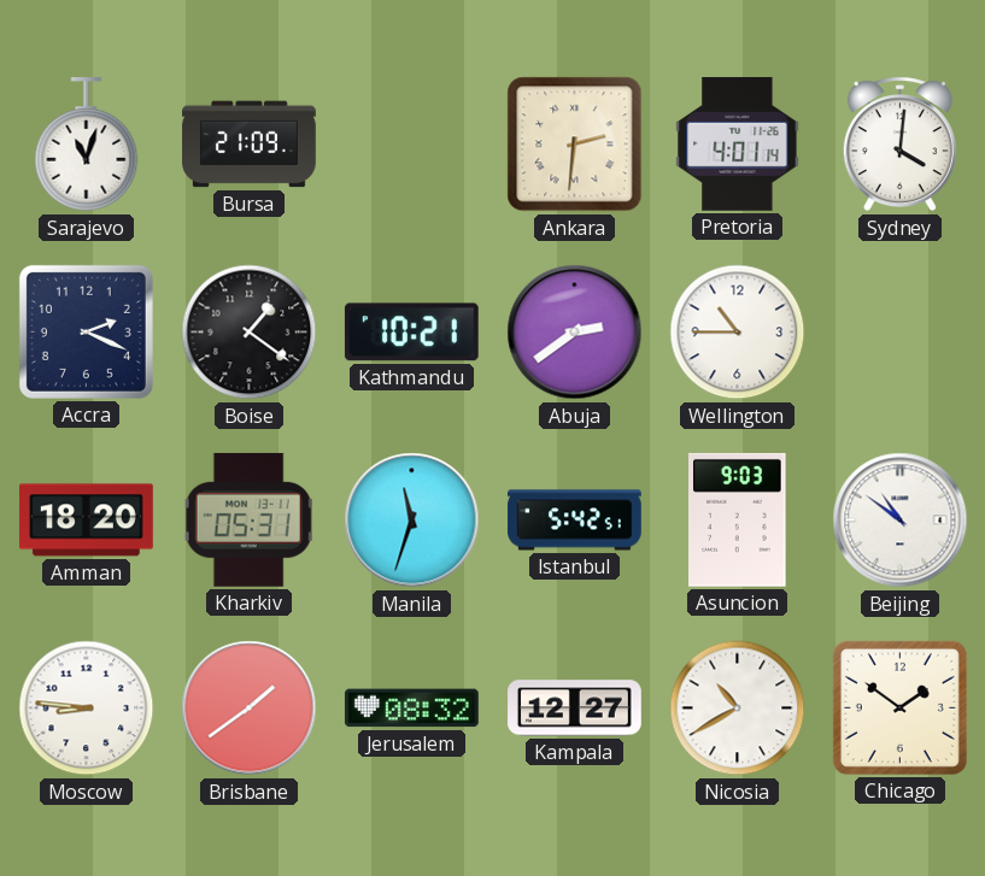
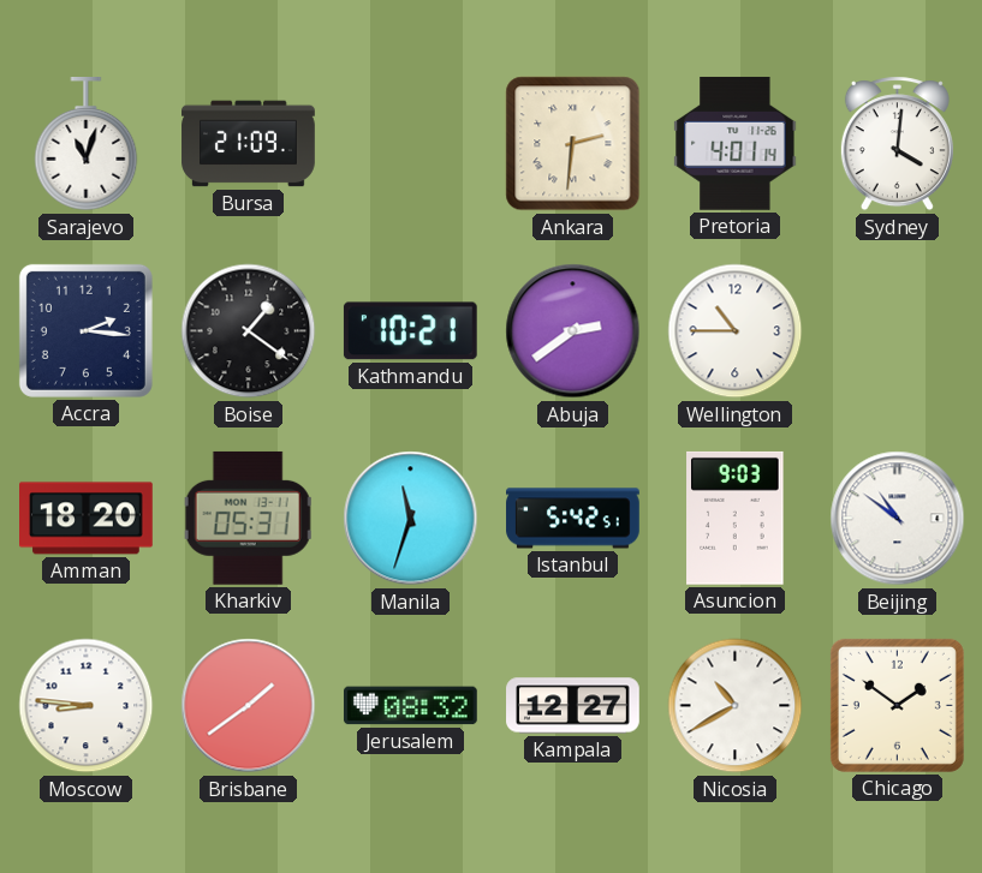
Accra: 2:19 -> 2:16 (85, 330)
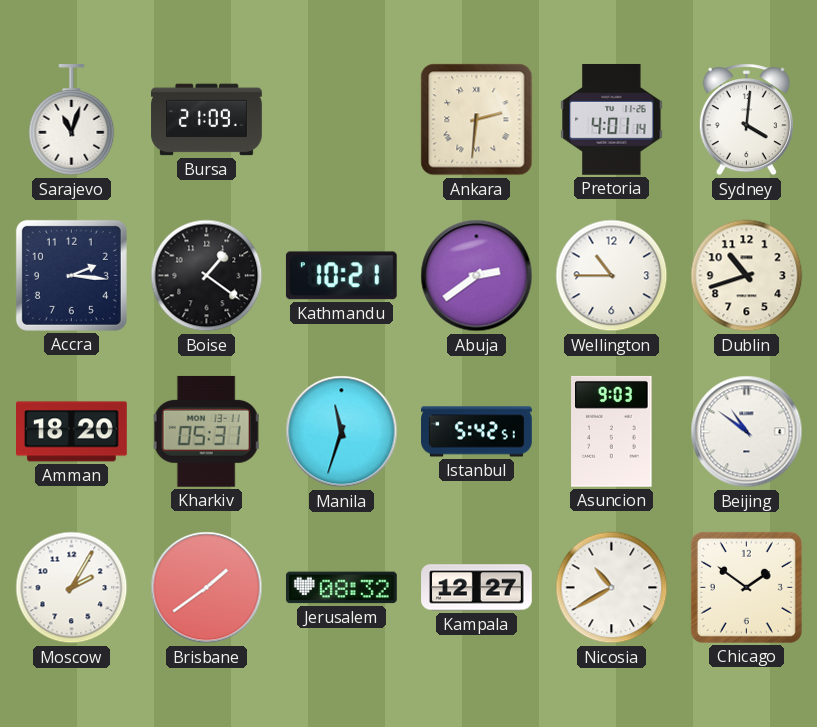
Dublin: none -> 10:42 (747, 276)
Moscow: 8:46 -> 2:05 (72, 588)
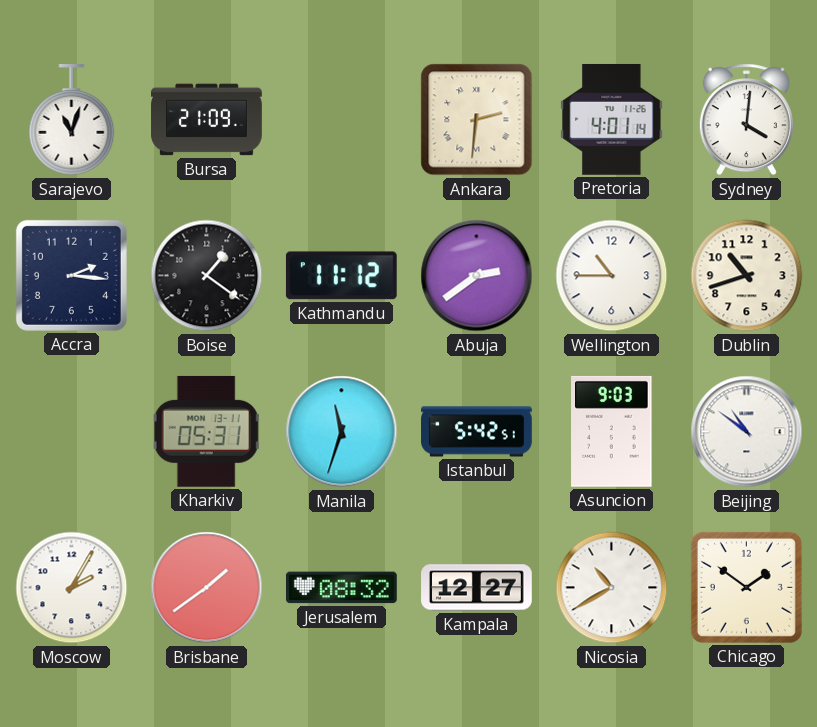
Kathmandu: 10:21 -> 11:12 (341, 276)
Amman: 18:20 -> none (72, 432)
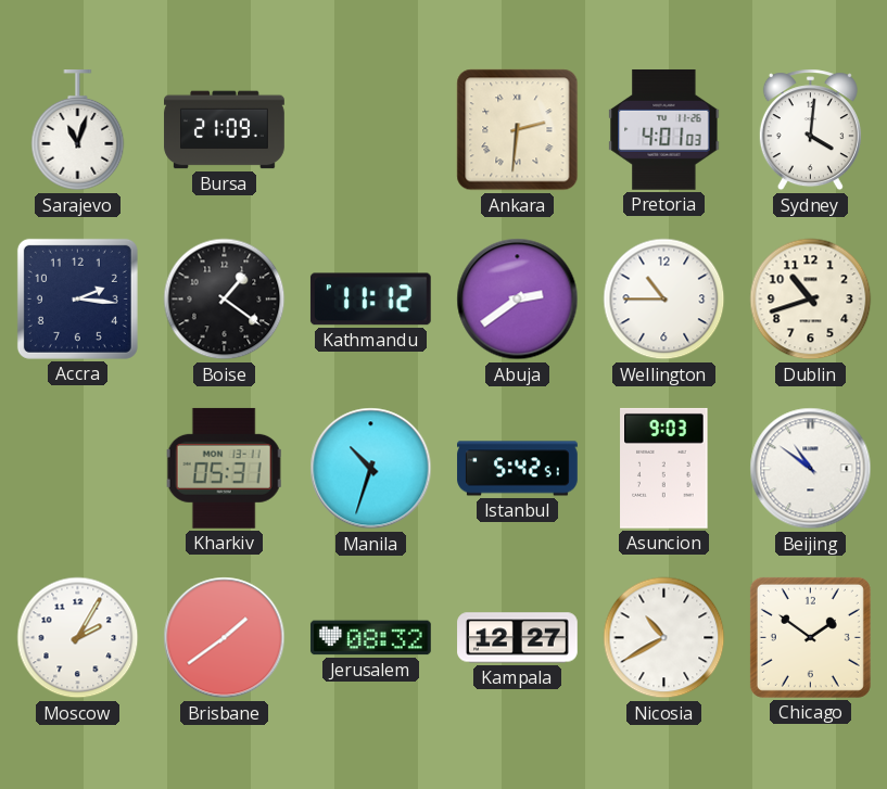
Pretoria: 4:01:14 -> 4:01:03 (664, 129)
Manila: 11:33 -> 10:33 (371, 469)
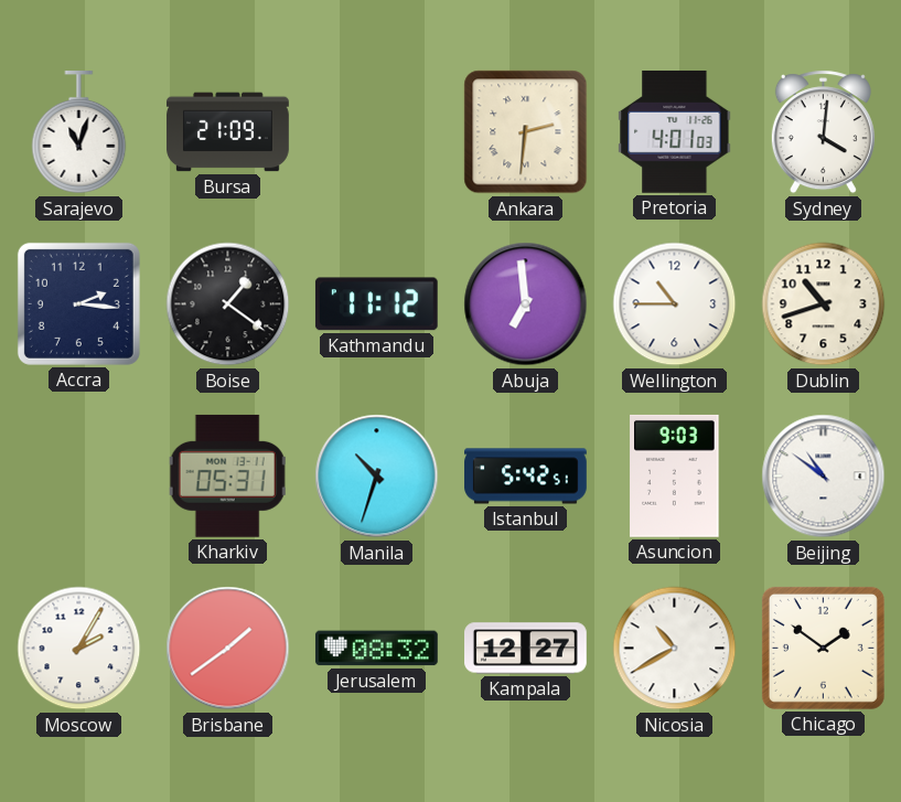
Abuja: 2:39 -> 6:59 (526, 304)
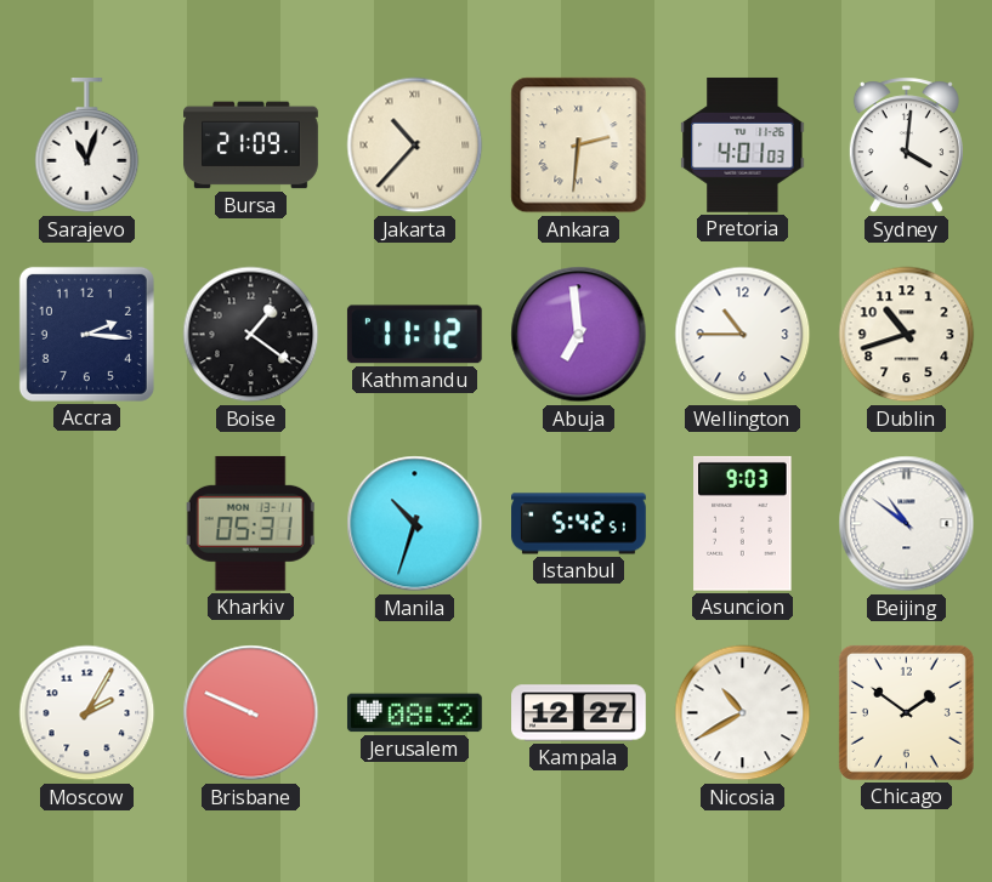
Jakarta: none -> 10:37 (415, 146)
Brisbane: 1:39 -> 9:49 (251, 713)
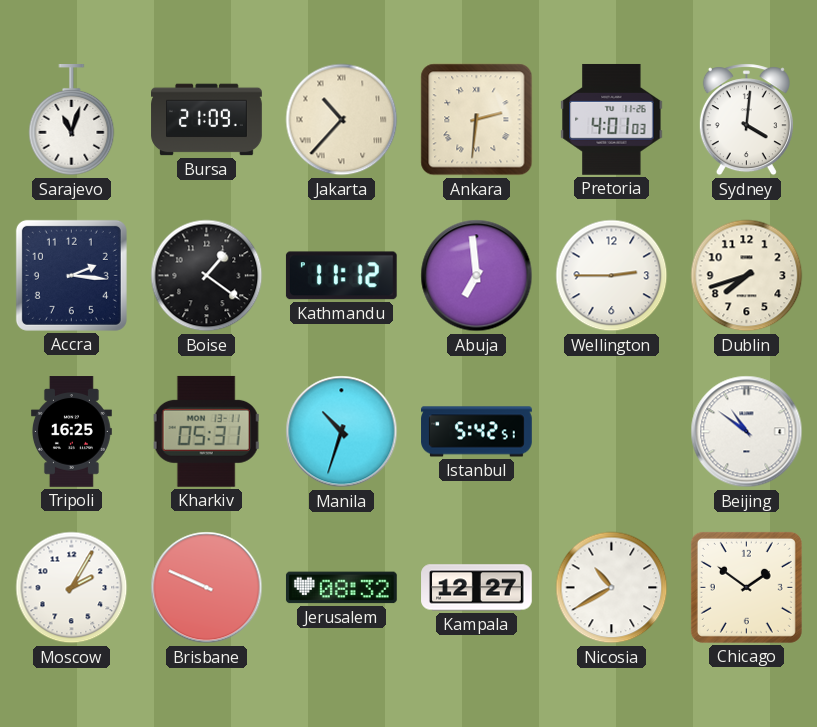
Wellington: 10:45 -> 2:45 (612, 276)
Dublin: 10:42 -> 7:42 (747, 276)
Tripoli: none -> 16:25 (71, 432)
Asuncion: 9:03 -> none (743, 523)
